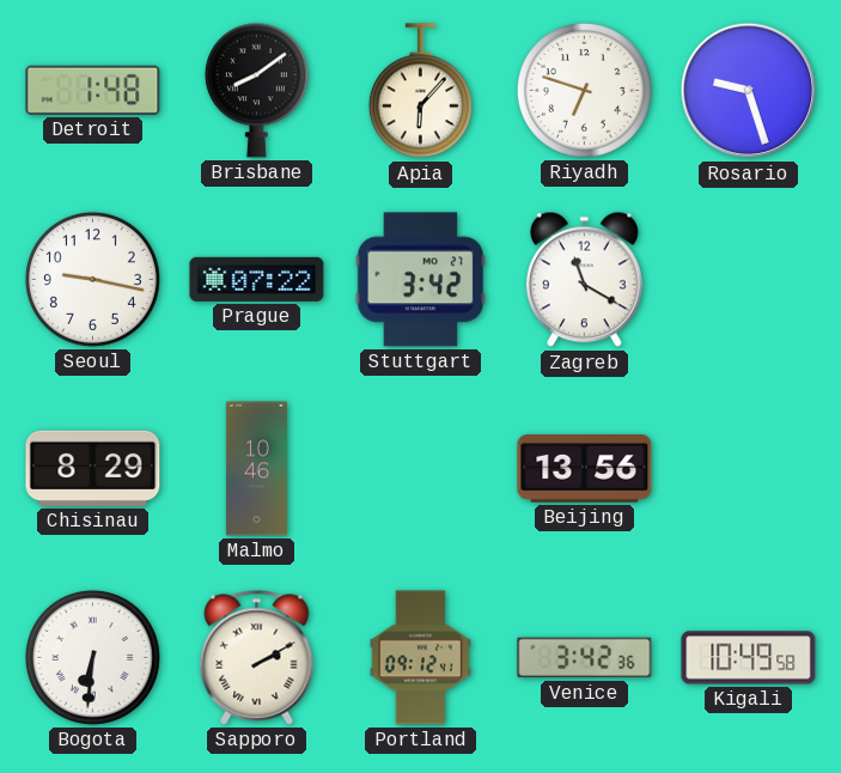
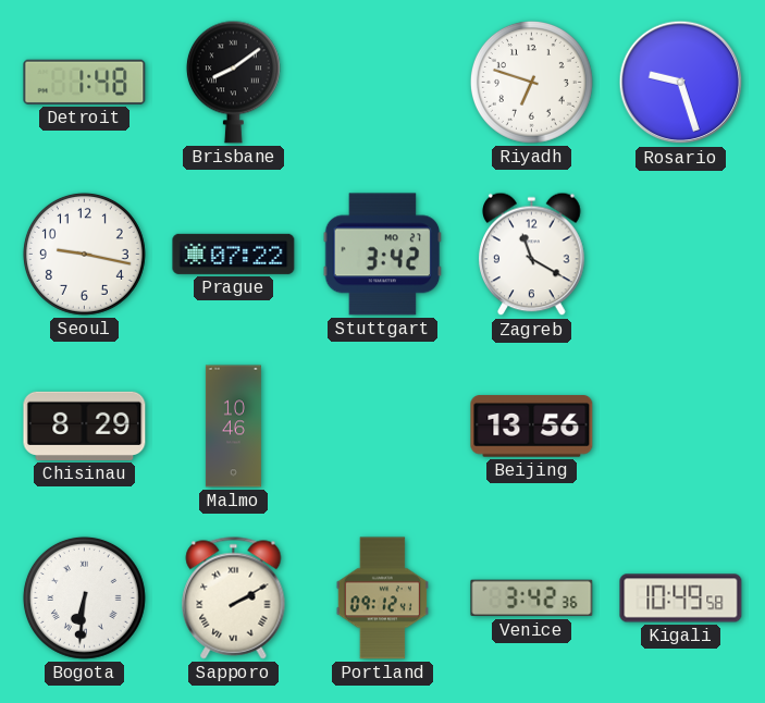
Apia: 6:07 -> none (420, 91)
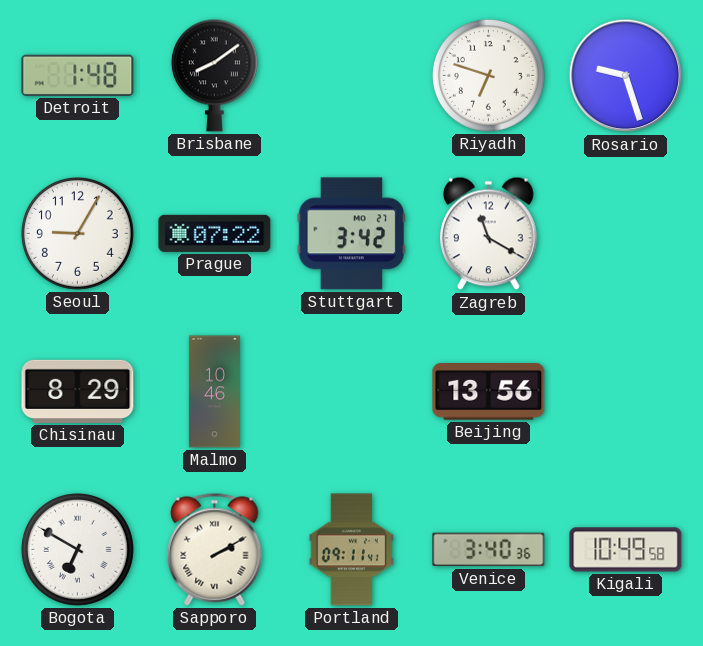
Seoul: 9:17 -> 9:05 (77, 233)
Bogota: 6:31 -> 6:50 (77, 549)
Portland: 09:12 -> 09:11 (351, 550)
Venice: 3:42 -> 3:40 (489, 550)
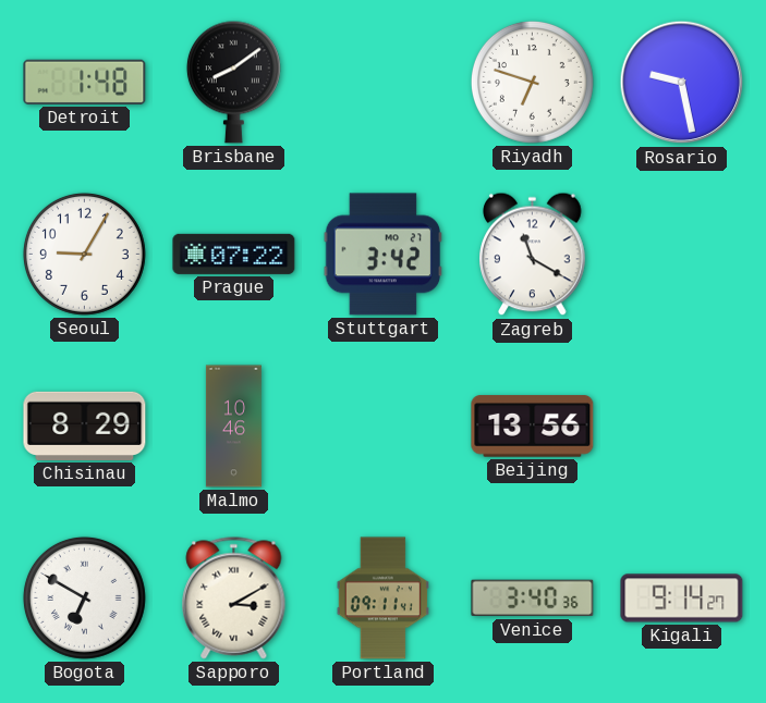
Rosario: 9:27 -> 9:28 (682, 83)
Sapporo: 2:10 -> 3:10 (234, 599)
Kigali: 10:49 -> 9:14 (682, 599)
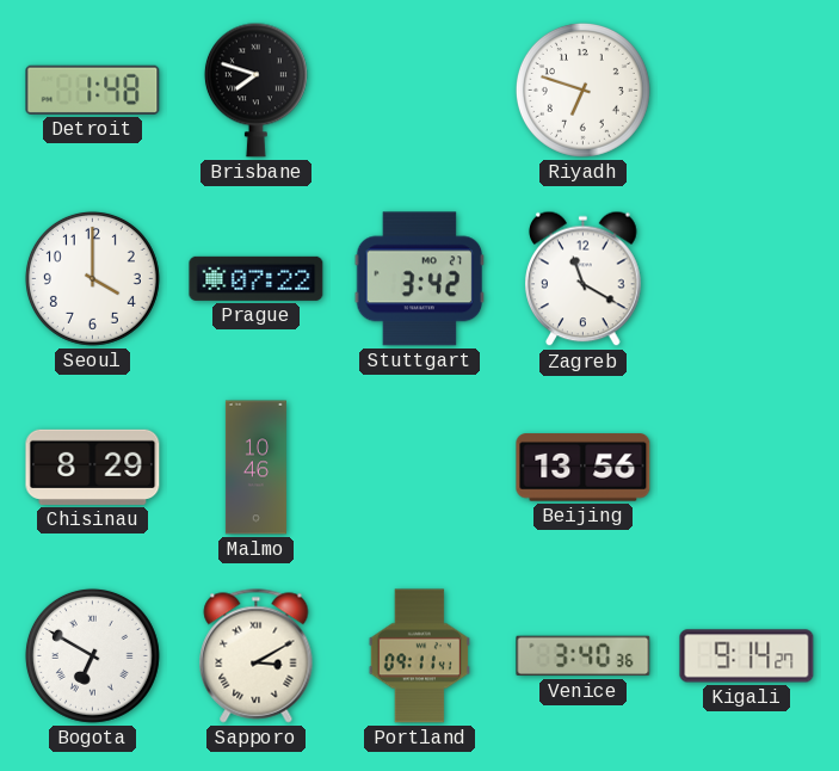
Brisbane: 8:09 -> 7:48 (255, 90)
Rosario: 9:28 -> none (682, 83)
Seoul: 9:05 -> 4:00 (92, 278)
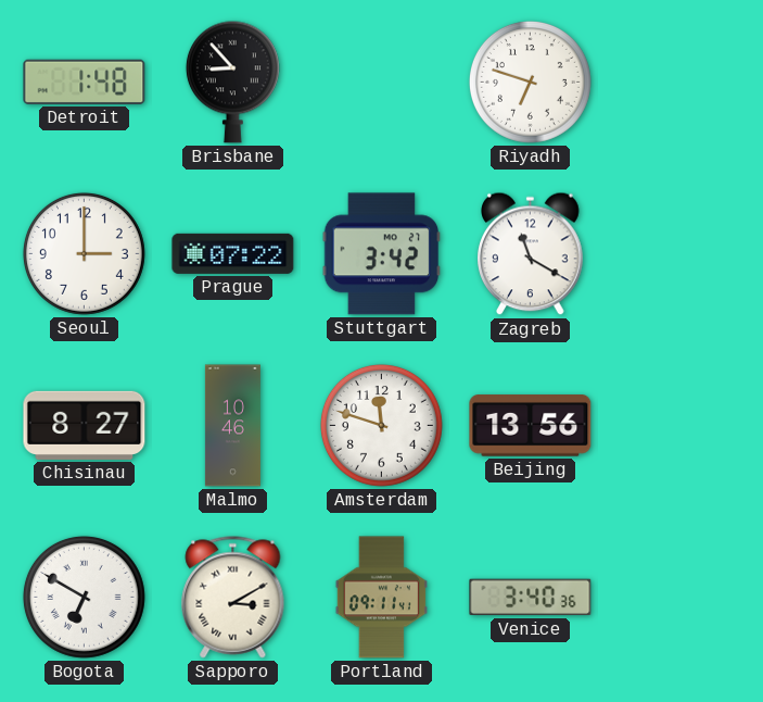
Brisbane: 7:48 -> 8:53 (232, 82)
Seoul: 4:00 -> 3:00 (84, 253)
Chisinau: 8:29 -> 8:27 (85, 425)
Amsterdam: none -> 11:48 (381, 425)
Kigali: 9:14 -> none (747, 656)
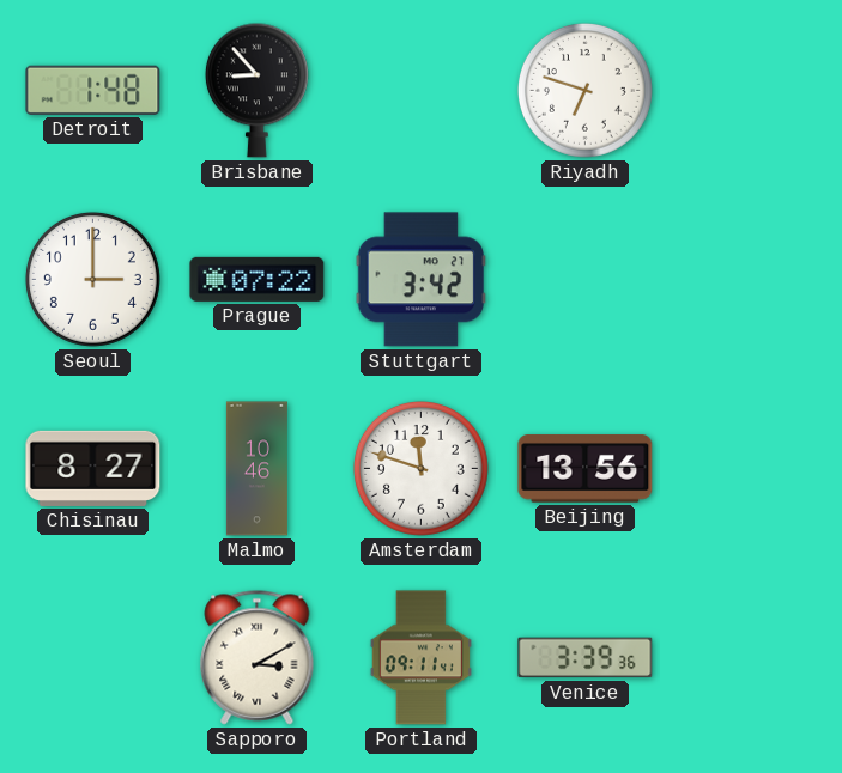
Zagreb: 11:20 -> none (531, 254)
Bogota: 6:50 -> none (84, 597)
Venice: 3:40 -> 3:39 (586, 658)
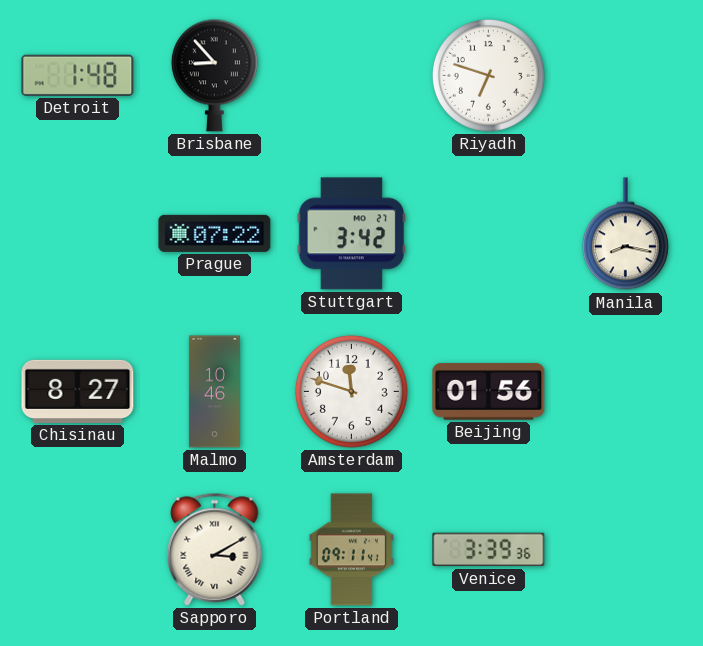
Seoul: 3:00 -> none (92, 279)
Manila: none -> 8:17 (625, 234)
Beijing: 13:56 -> 01:56 (489, 392)
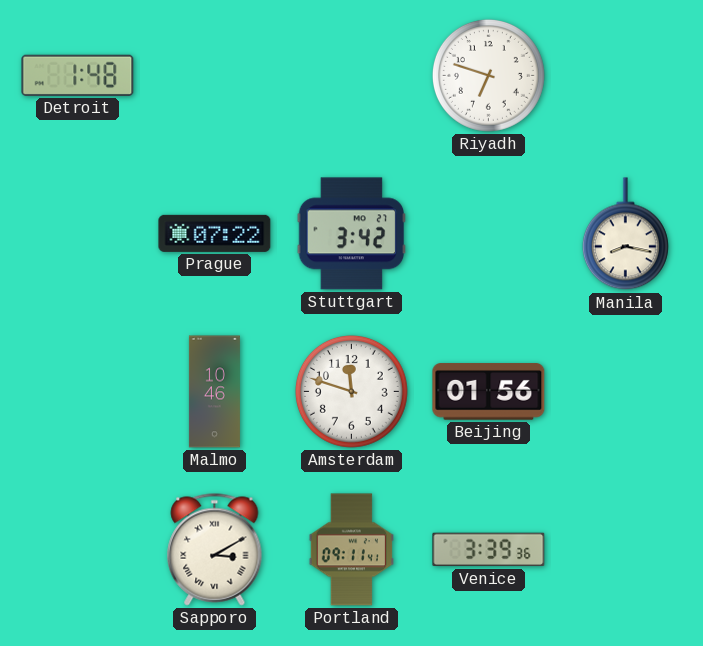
Brisbane: 8:53 -> none (214, 75)
Chisinau: 8:27 -> none (78, 391)
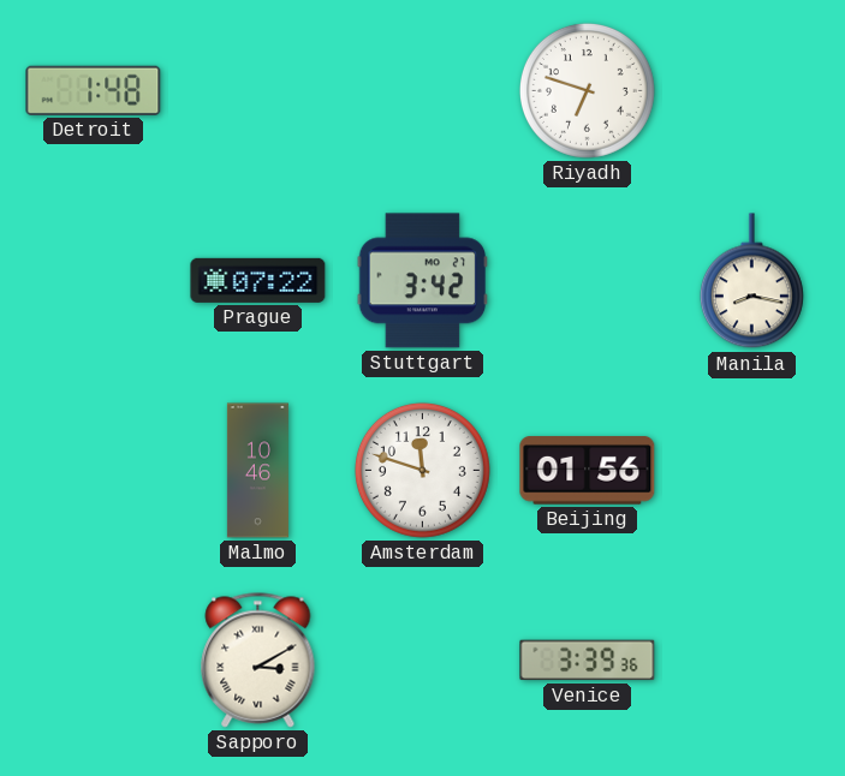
Portland: 09:11 -> none (351, 550)
